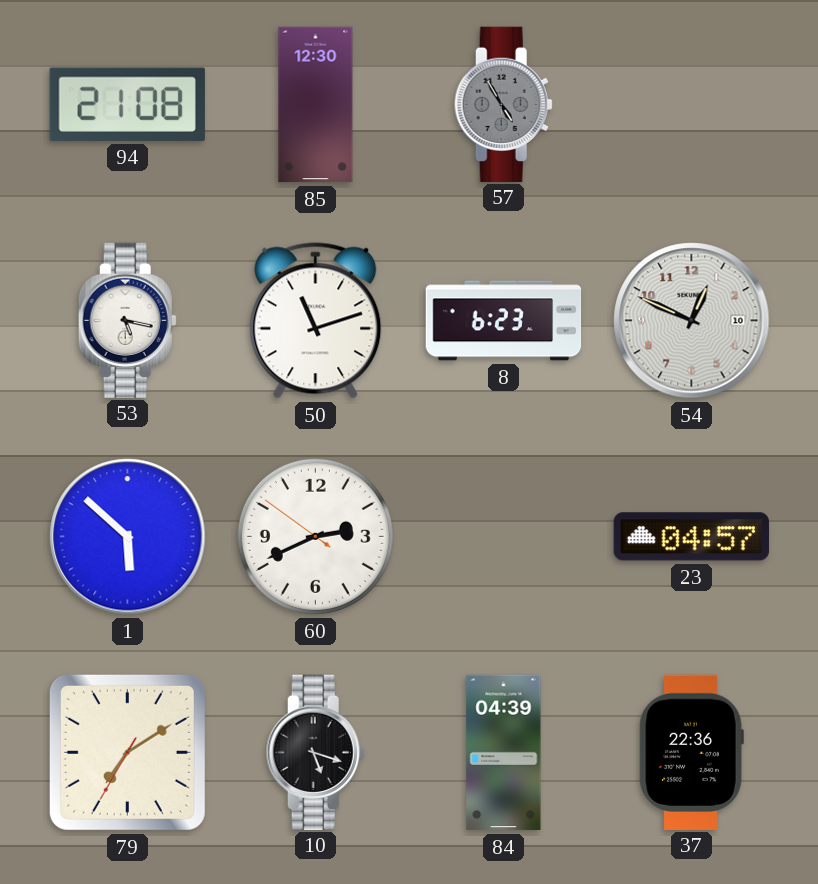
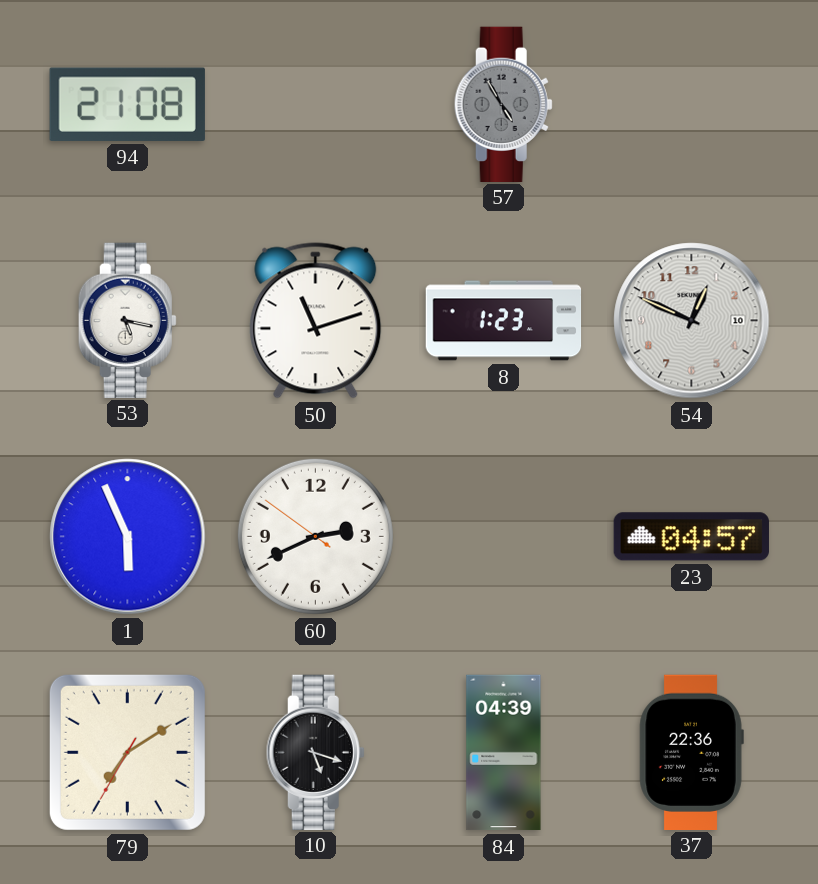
85: 12:30 -> none (316, 105)
8: 6:23 -> 1:23 (504, 321)
1: 5:52 -> 5:56 (128, 537)
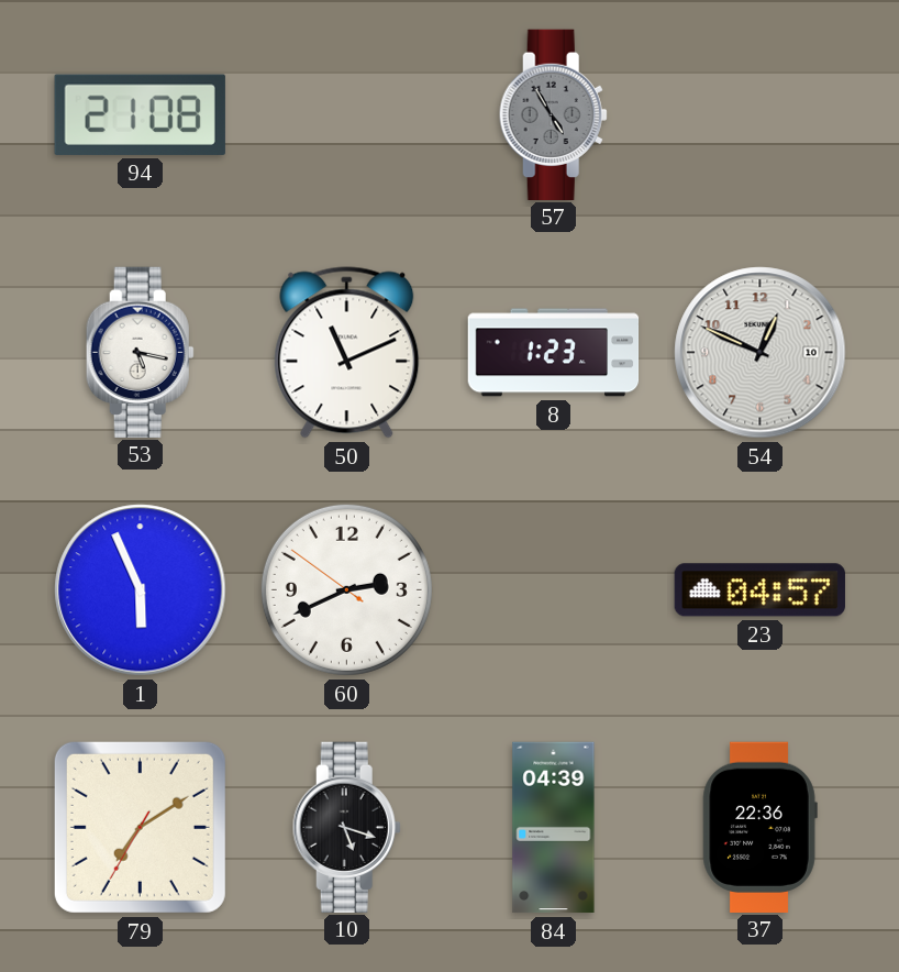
50: 11:12 -> 11:11 (347, 353)
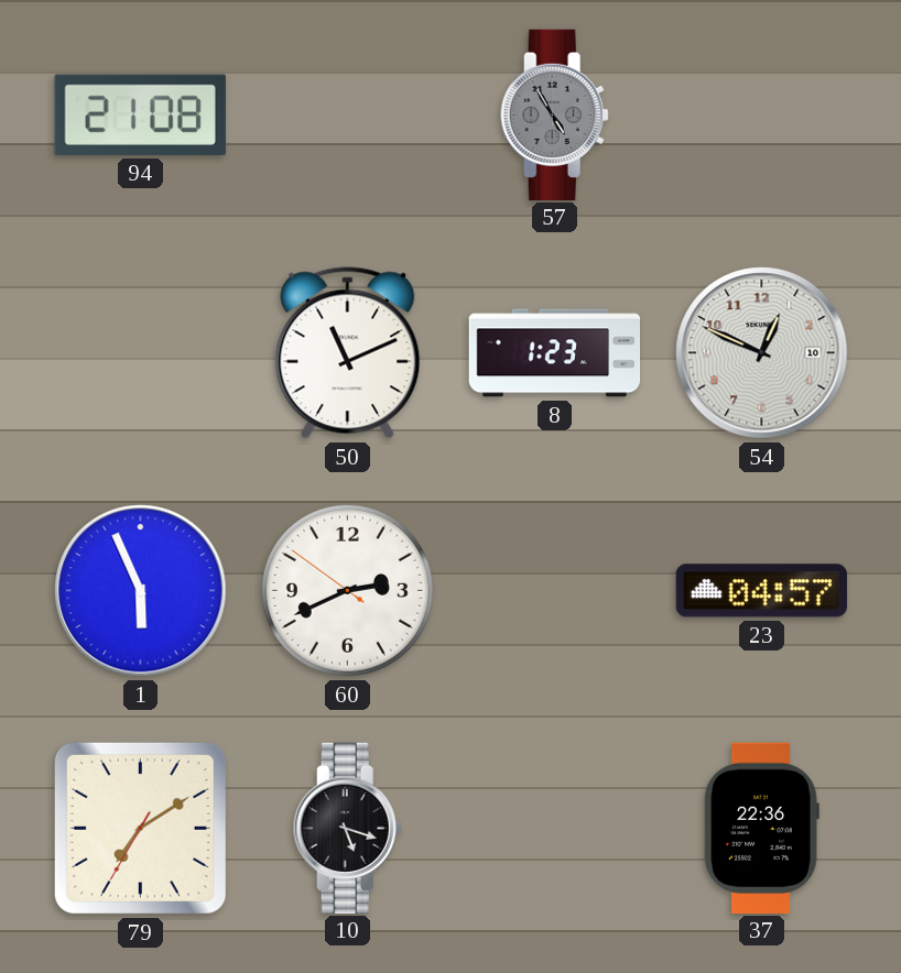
53: 5:17 -> none (140, 352)
84: 04:39 -> none (554, 828)
